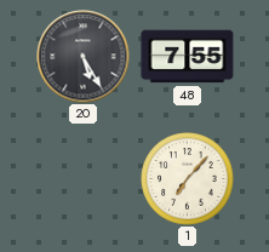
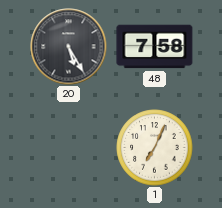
48: 7:55 -> 7:58 (155, 47)
1: 7:07 -> 7:04 (155, 148)
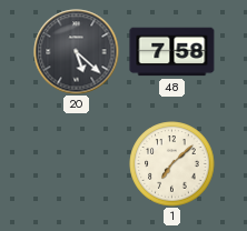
20: 5:25 -> 5:22 (77, 52)
1: 7:04 -> 7:08 (172, 164)
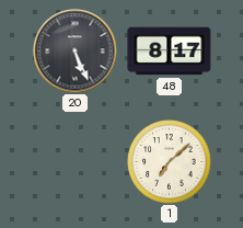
20: 5:22 -> 5:26 (76, 52)
48: 7:58 -> 8:17 (170, 52)
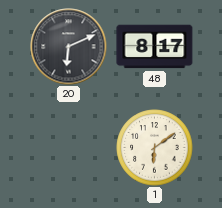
20: 5:26 -> 6:11 (69, 47)
1: 7:08 -> 6:09 (155, 148)
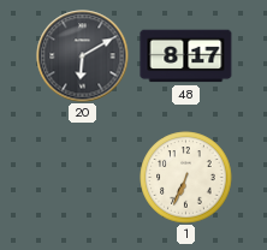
20: 6:11 -> 6:10 (83, 56)
1: 6:09 -> 6:34 (186, 178)
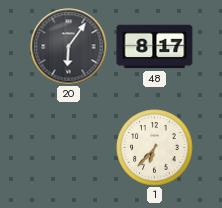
20: 6:10 -> 6:06 (69, 47)
1: 6:34 -> 6:37 (155, 148)
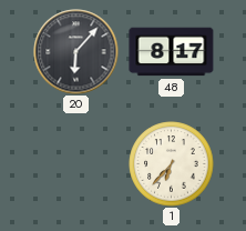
20: 6:06 -> 6:07 (76, 52)
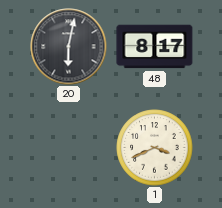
20: 6:07 -> 6:02 (69, 47)
1: 6:37 -> 3:41 (155, 148)
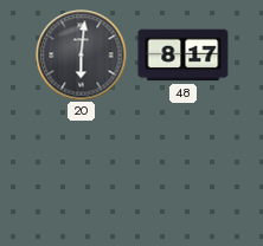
20: 6:02 -> 6:01 (82, 56)
1: 3:41 -> none (155, 148)
